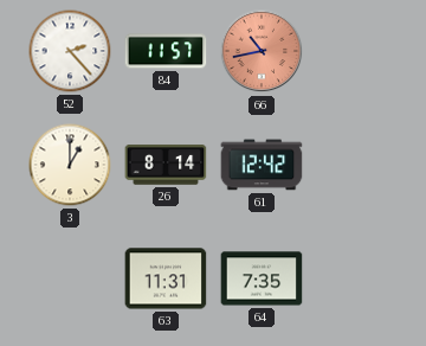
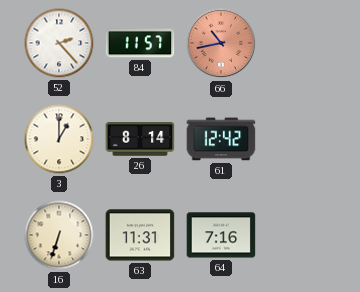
16: none -> 6:33 (59, 235)
64: 7:35 -> 7:16 (221, 235)
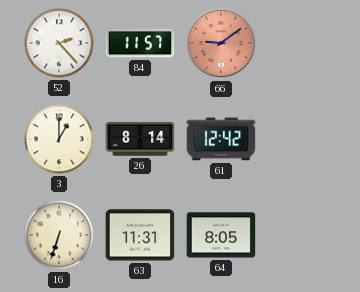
66: 10:43 -> 9:09 (221, 43)
64: 7:16 -> 8:05 (221, 235)
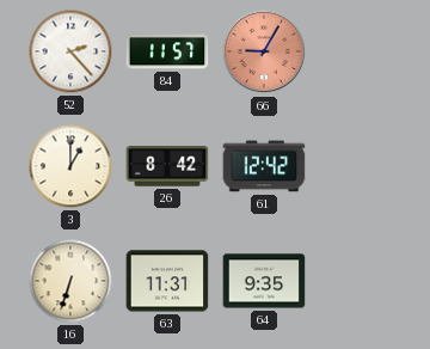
66: 9:09 -> 9:05 (264, 51)
26: 8:14 -> 8:42 (167, 166)
64: 8:05 -> 9:35 (264, 281)
